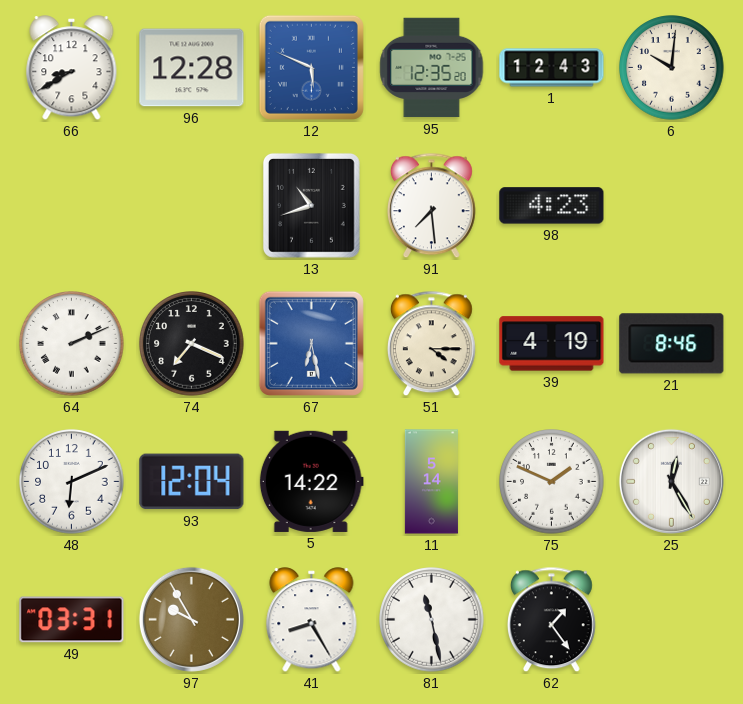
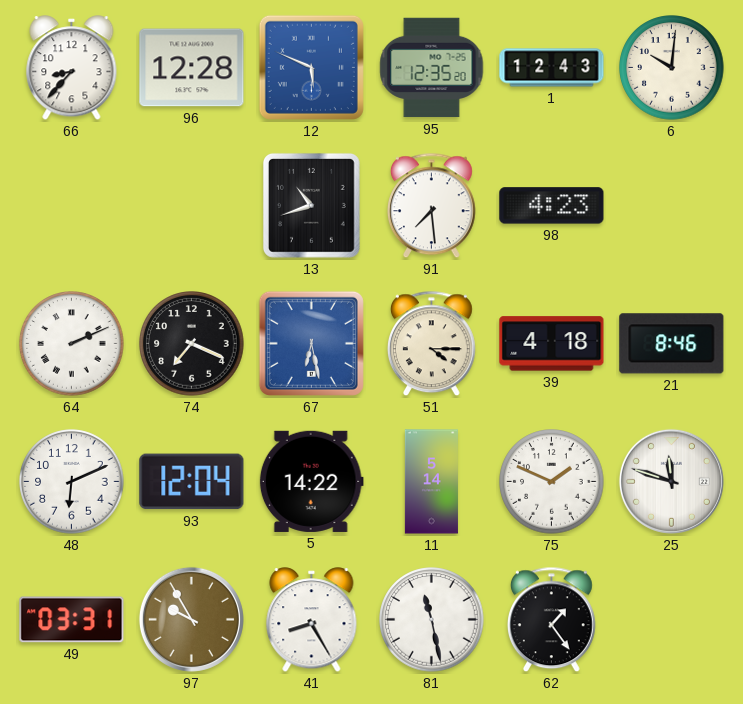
66: 8:40 -> 8:37 (72, 68)
39: 4:19 -> 4:18 (552, 344)
25: 12:25 -> 11:48 (671, 481)
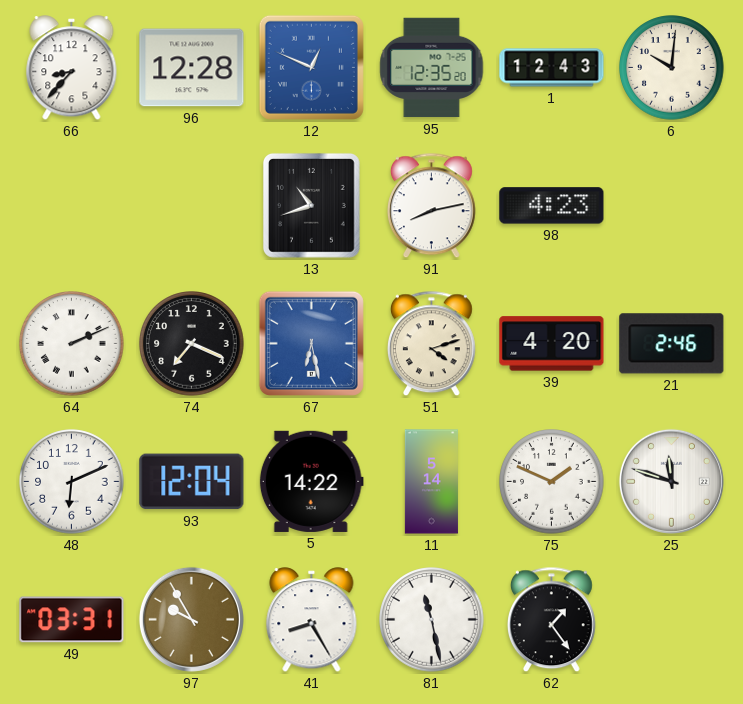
12: 5:49 -> 12:49 (311, 67)
91: 7:29 -> 8:13 (431, 206)
51: 4:15 -> 4:12 (431, 344)
39: 4:18 -> 4:20 (552, 344)
21: 8:46 -> 2:46 (672, 344)
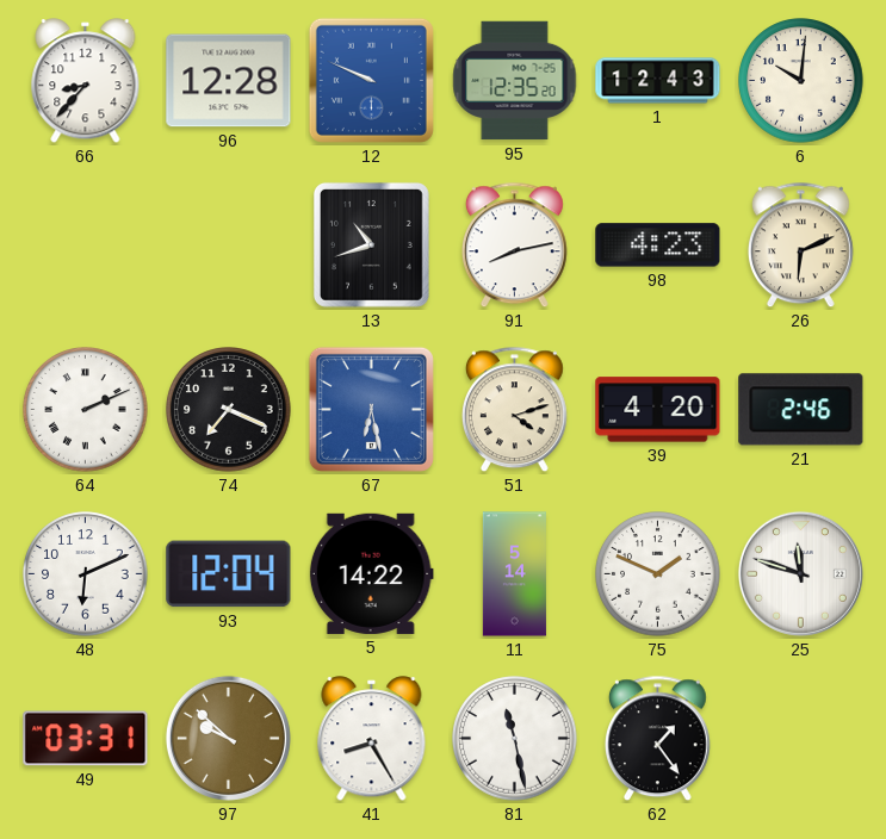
12: 12:49 -> 9:49 (371, 80)
26: none -> 6:11 (800, 246)
97: 9:55 -> 9:52 (228, 738)
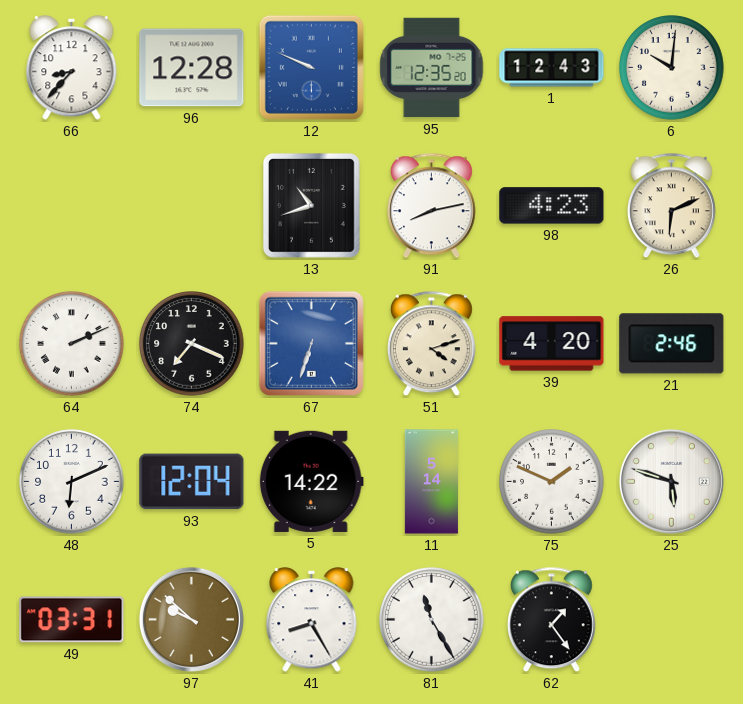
67: 6:28 -> 6:33 (311, 343)
25: 11:48 -> 5:48 (671, 481)
81: 11:28 -> 11:25 (432, 620)
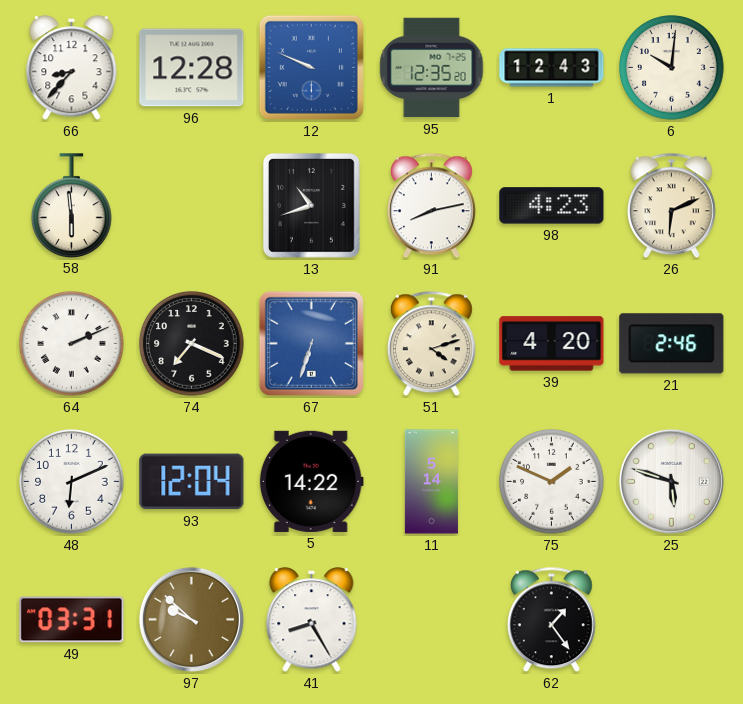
58: none -> 5:59 (72, 205)
81: 11:25 -> none (432, 620)
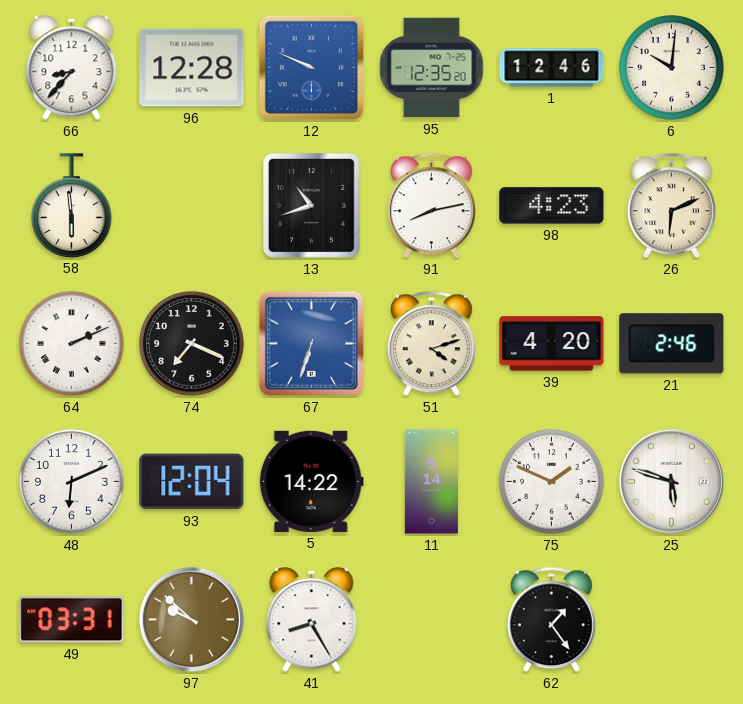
1: 12:43 -> 12:46 (552, 68)
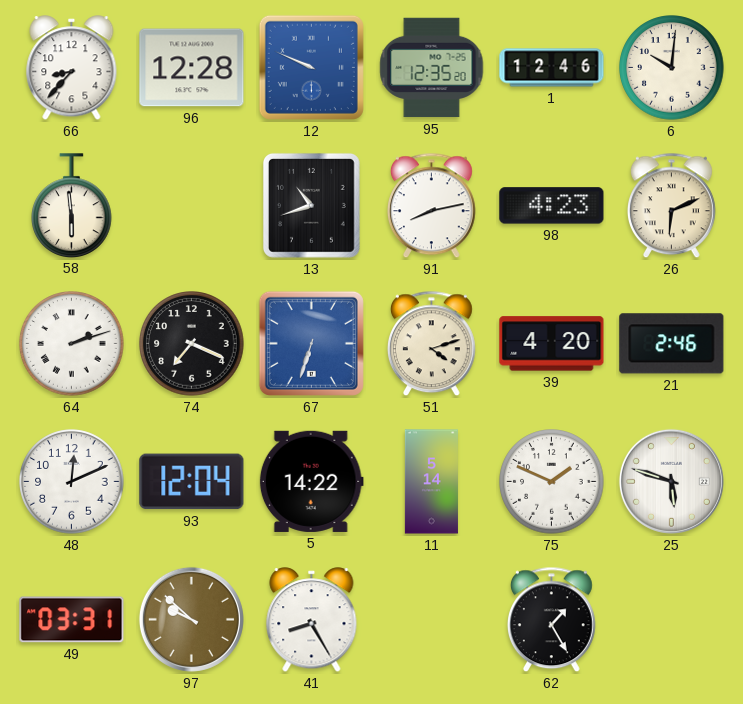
64: 2:11 -> 2:12 (72, 344)
48: 6:11 -> 12:11 (72, 482)
62: 1:24 -> 1:25 (551, 620)
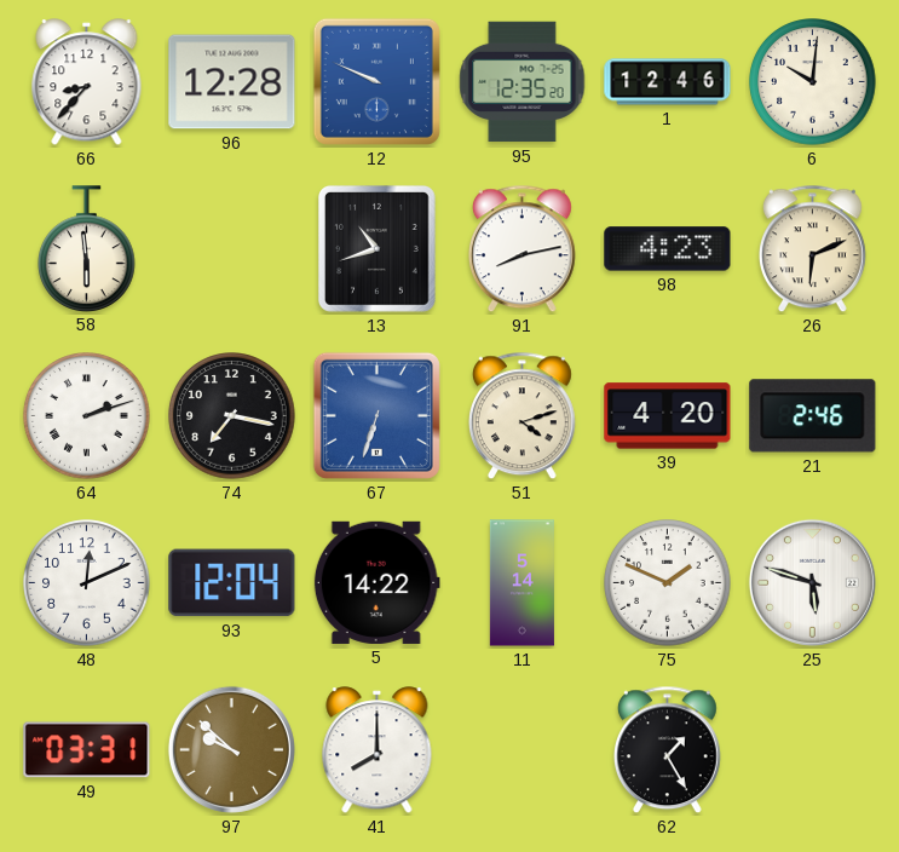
74: 7:19 -> 7:17 (232, 416)
41: 8:25 -> 8:00 (378, 750)
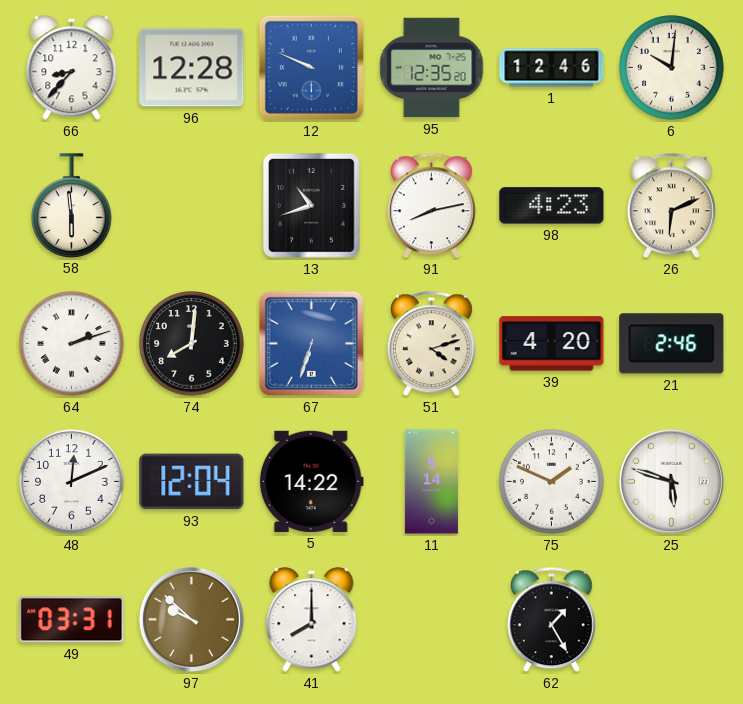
74: 7:17 -> 8:01 (192, 344)
